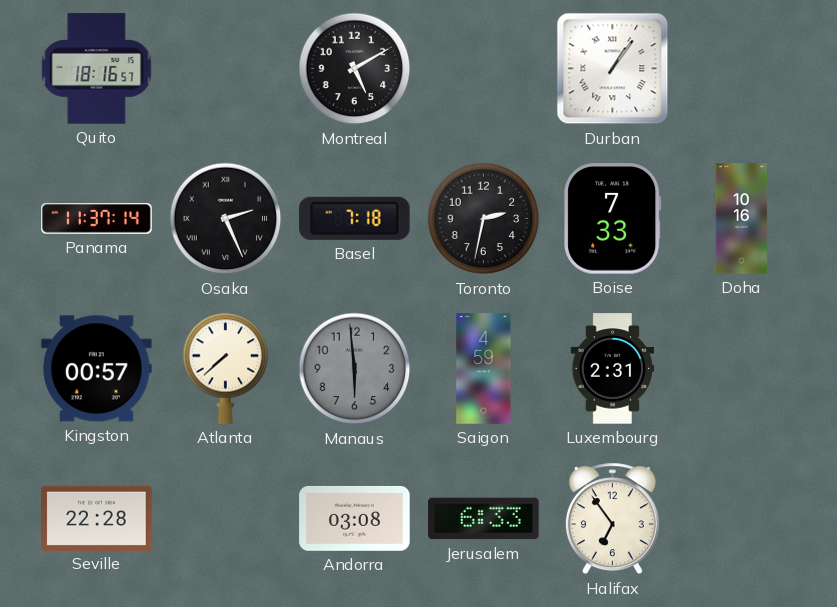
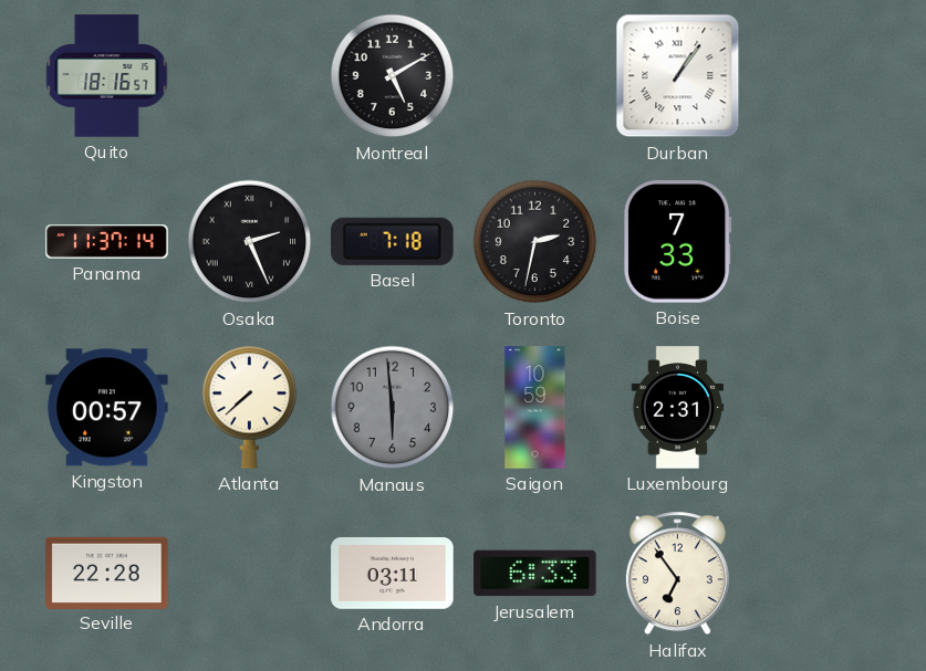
Doha: 10:16 -> none (741, 219)
Saigon: 4:59 -> 10:59 (535, 408)
Andorra: 03:08 -> 03:11 (393, 573)
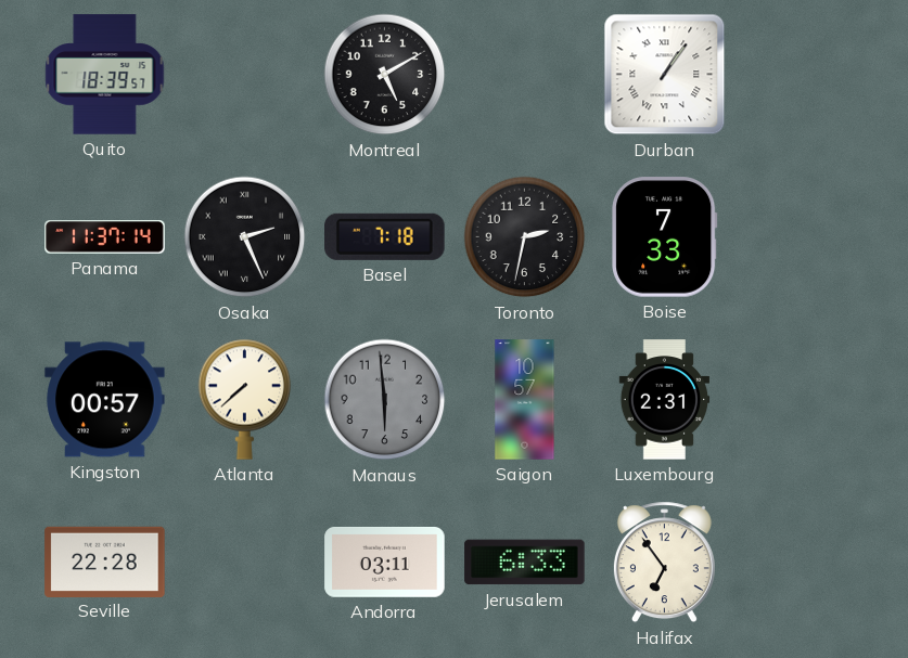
Quito: 18:16 -> 18:39 (105, 75)
Saigon: 10:59 -> 10:57 (525, 400)
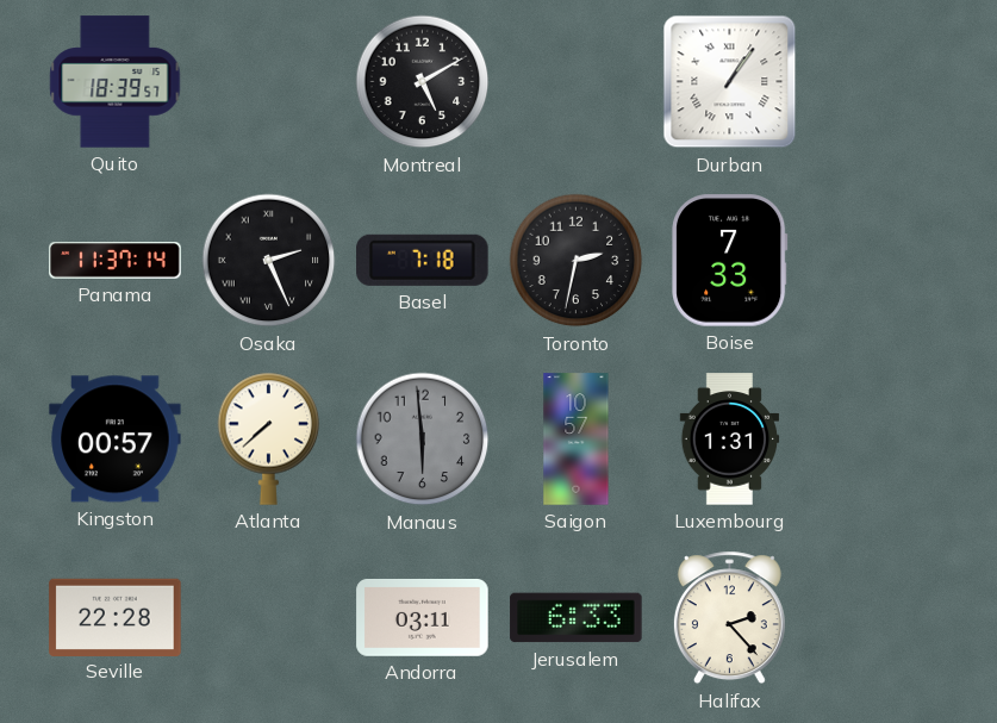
Luxembourg: 2:31 -> 1:31 (730, 440)
Halifax: 6:54 -> 2:23 (729, 618)
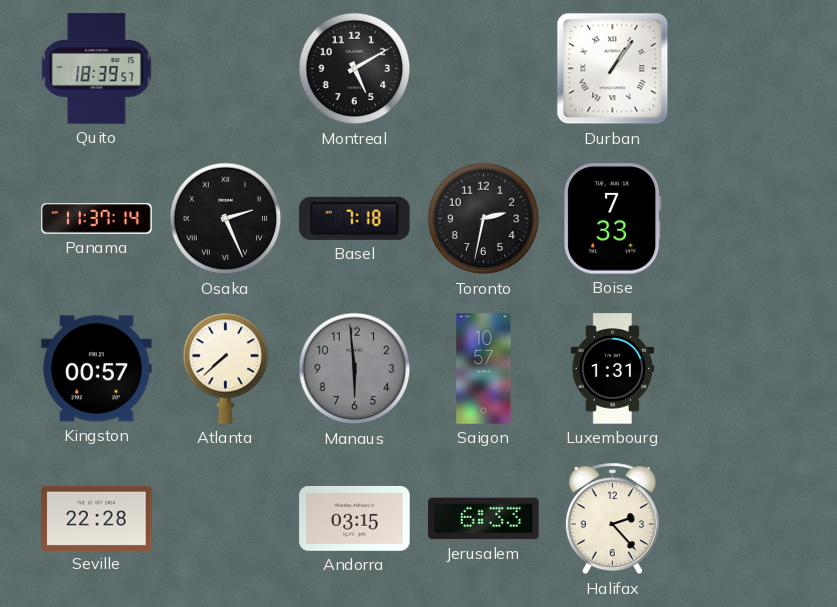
Andorra: 03:11 -> 03:15 (355, 518)
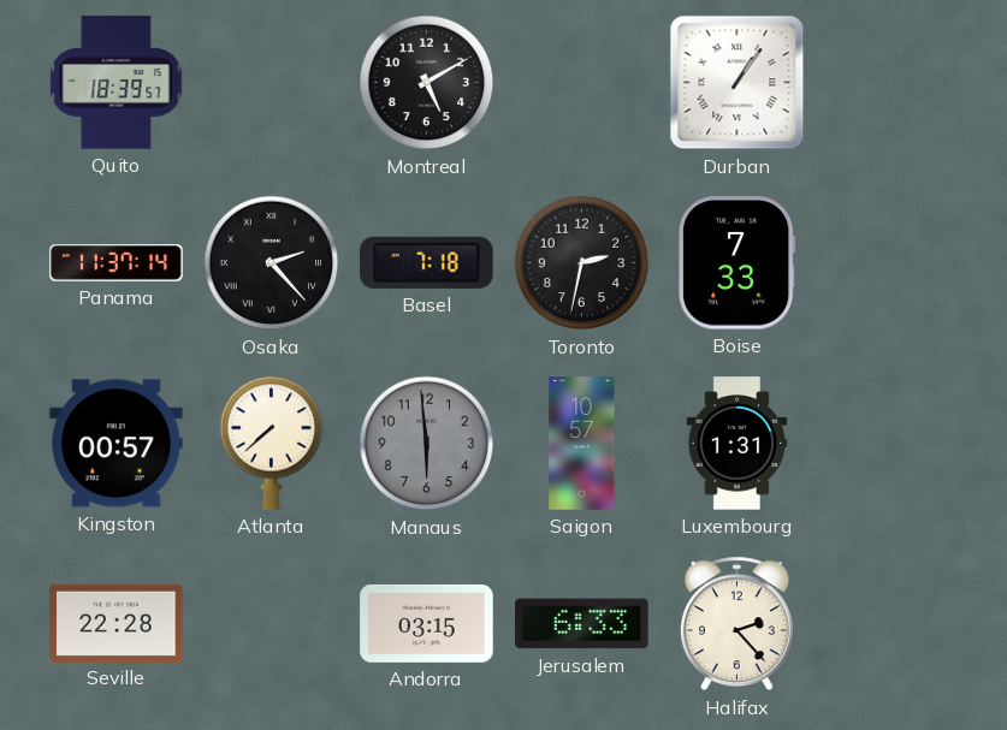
Osaka: 2:26 -> 2:23 (272, 263)
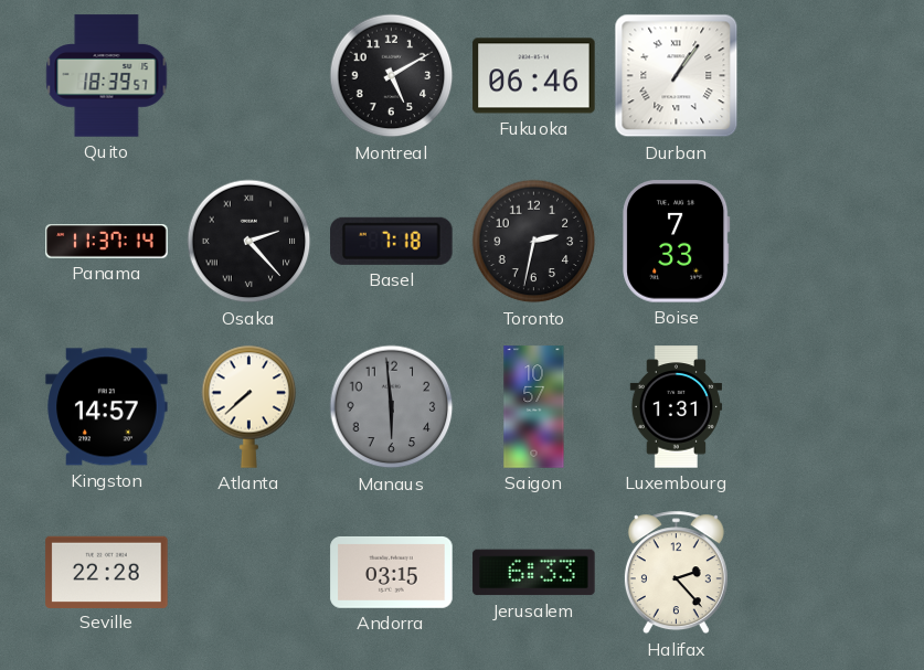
Fukuoka: none -> 06:46 (534, 76)
Kingston: 00:57 -> 14:57 (107, 407)
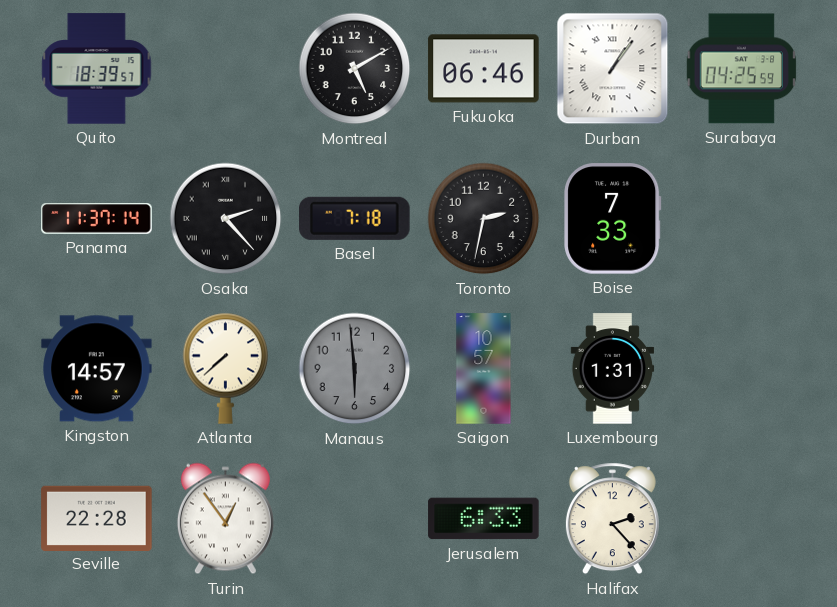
Surabaya: none -> 04:25 (742, 69)
Turin: none -> 12:54 (225, 519)
Andorra: 03:15 -> none (392, 572)
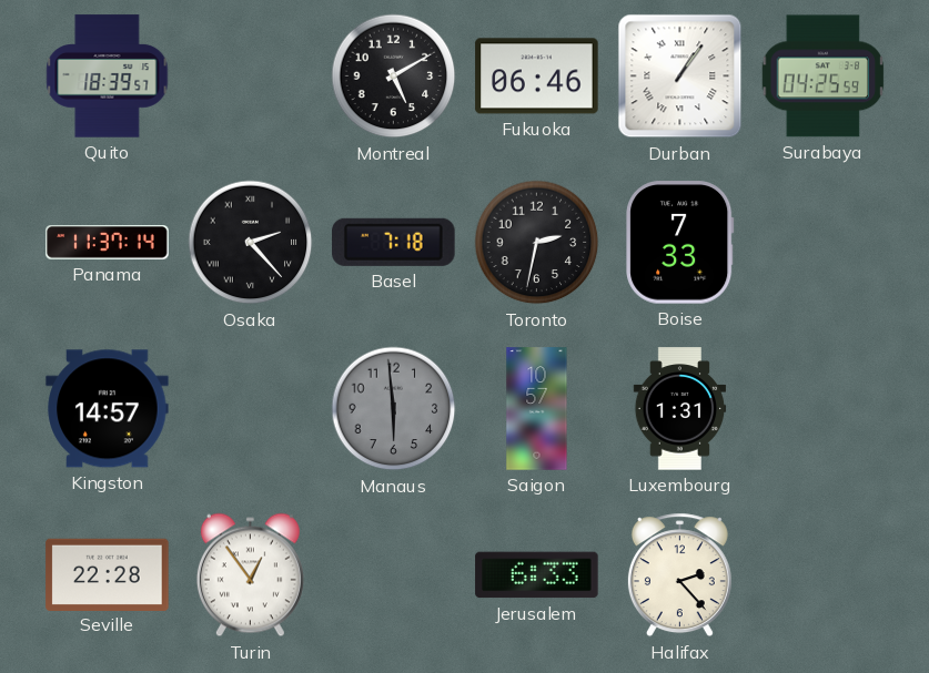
Atlanta: 7:38 -> none (226, 368)
